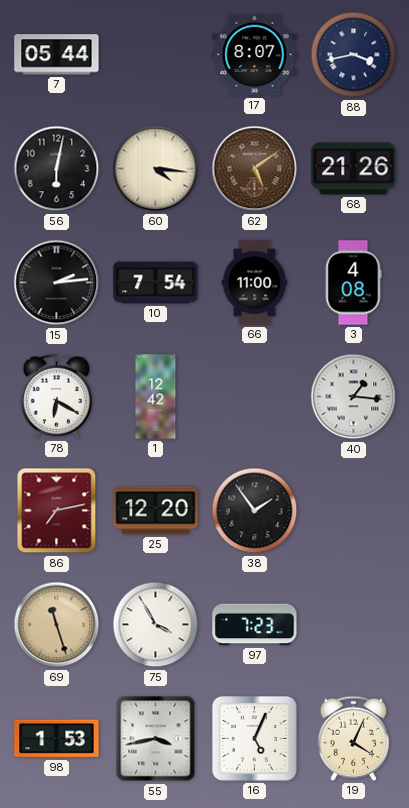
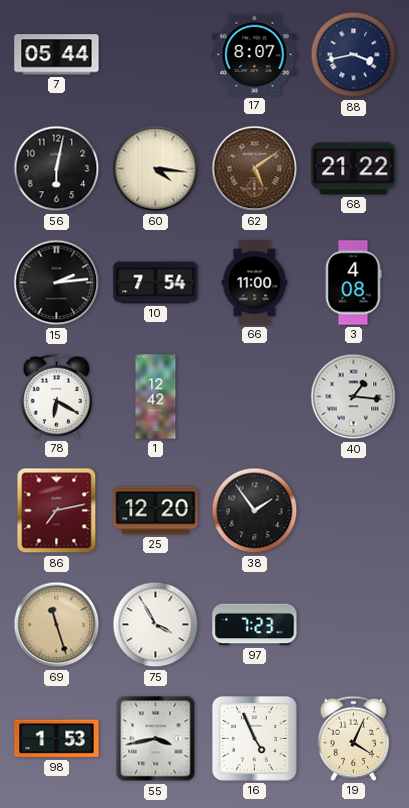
68: 21:26 -> 21:22 (354, 169)
16: 5:04 -> 4:56 (255, 739)
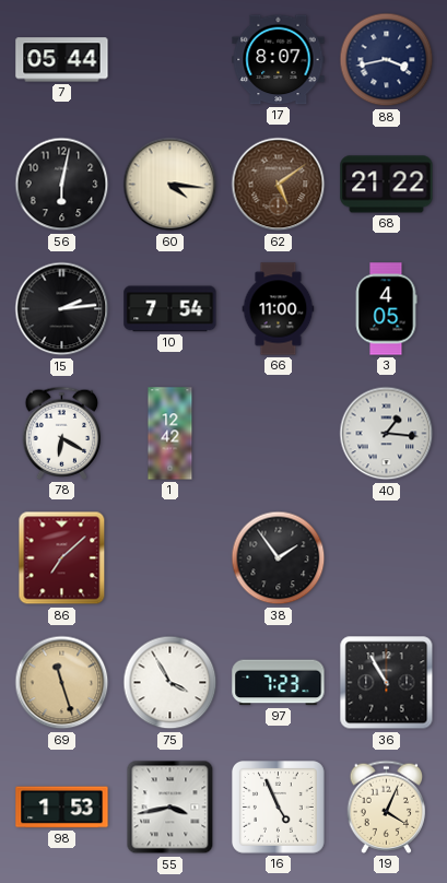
3: 4:08 -> 4:05 (386, 309)
86: 7:13 -> 7:08 (62, 558)
25: 12:20 -> none (156, 511)
36: none -> 10:55 (387, 683)
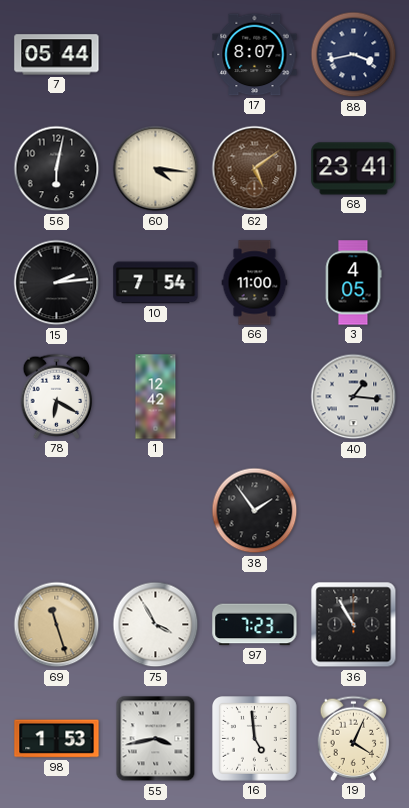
68: 21:22 -> 23:41 (354, 169)
86: 7:08 -> none (62, 558)
16: 4:56 -> 4:59 (255, 739)
